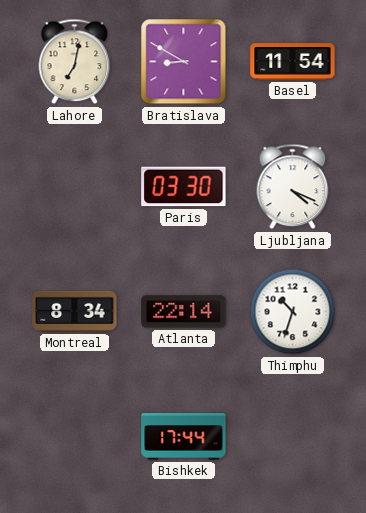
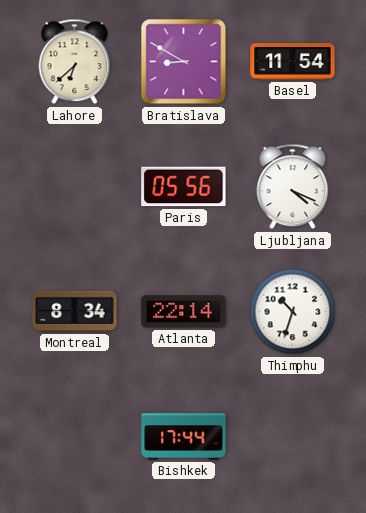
Lahore: 7:02 -> 6:38 (75, 62)
Paris: 03:30 -> 05:56 (184, 187)
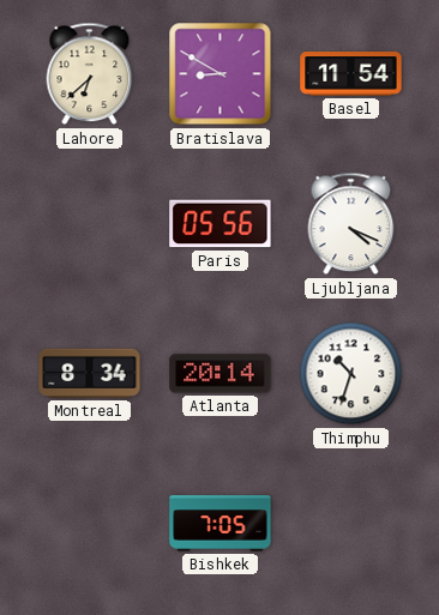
Atlanta: 22:14 -> 20:14 (221, 374)
Bishkek: 17:44 -> 7:05 (221, 524)
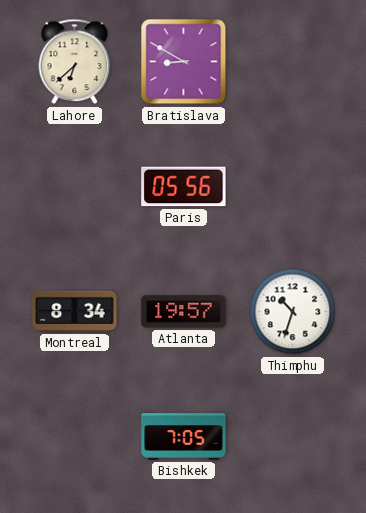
Basel: 11:54 -> none (351, 74)
Ljubljana: 4:19 -> none (351, 224)
Atlanta: 20:14 -> 19:57 (184, 312)
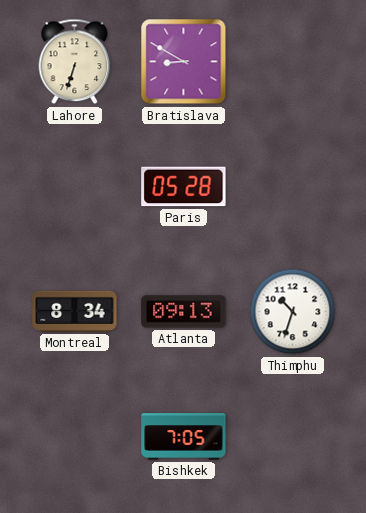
Lahore: 6:38 -> 6:33 (75, 62)
Paris: 05:56 -> 05:28 (184, 187)
Atlanta: 19:57 -> 09:13 (184, 312)
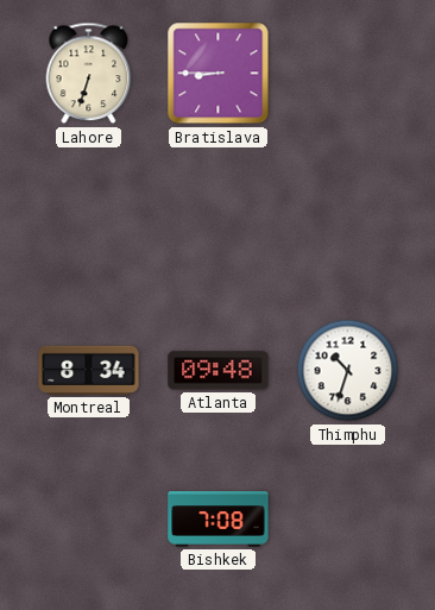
Bratislava: 8:50 -> 8:45 (219, 74)
Paris: 05:28 -> none (184, 187)
Atlanta: 09:13 -> 09:48 (219, 371)
Bishkek: 7:05 -> 7:08 (219, 520)
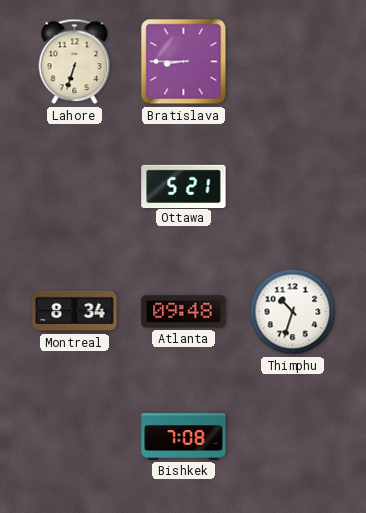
Ottawa: none -> 5:21 (184, 186)
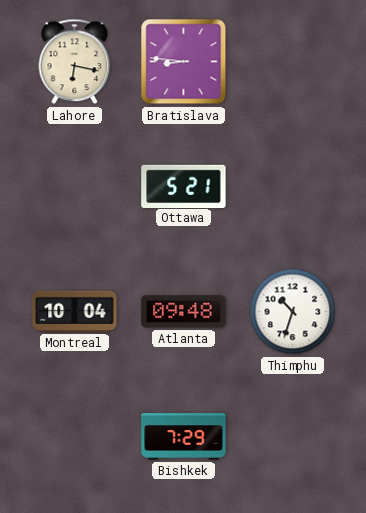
Lahore: 6:33 -> 6:17 (75, 62)
Bratislava: 8:45 -> 8:46 (184, 62)
Montreal: 8:34 -> 10:04 (75, 311)
Bishkek: 7:08 -> 7:29 (184, 437)
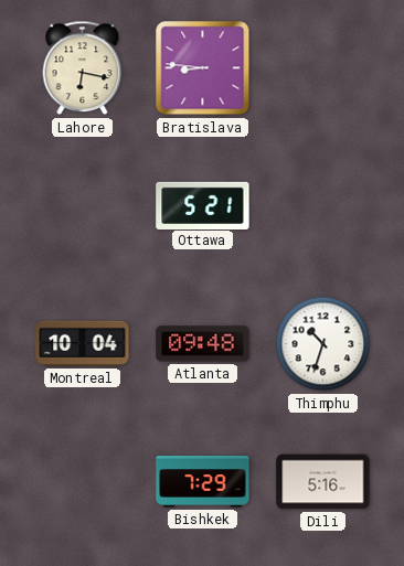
Dili: none -> 5:16 (323, 482)
